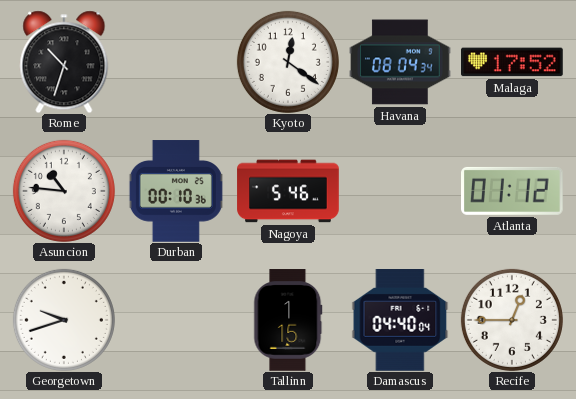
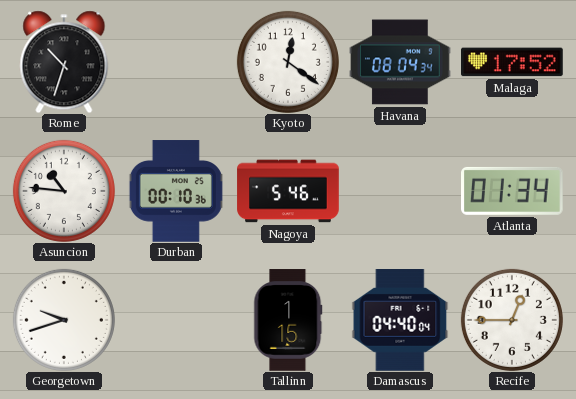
Atlanta: 01:12 -> 01:34 (513, 191)
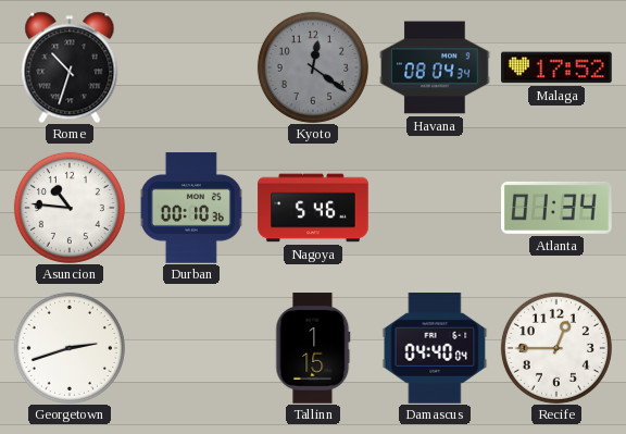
Kyoto dial: white -> grey (313, 67)
Georgetown: 9:42 -> 2:42 (70, 348)
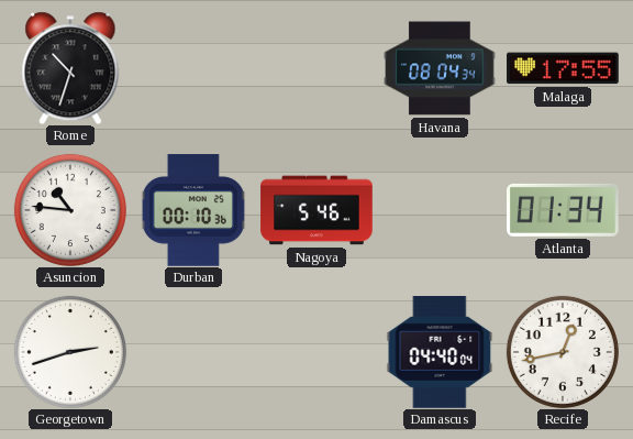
Kyoto: 12:21 -> none (313, 67)
Malaga: 17:52 -> 17:55 (564, 68)
Tallinn: 1:15 -> none (313, 348)
Recife: 12:45 -> 12:43 (563, 352)
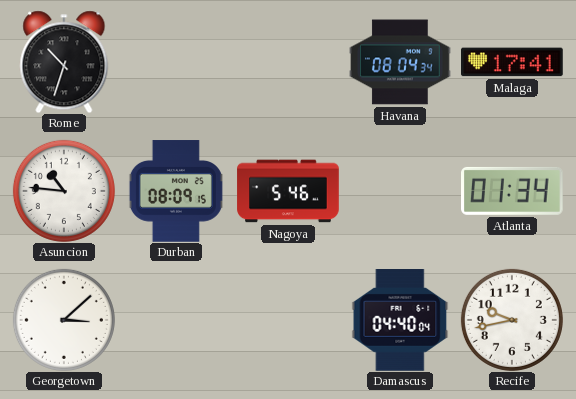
Malaga: 17:55 -> 17:41 (513, 62)
Durban: 00:10 -> 08:09 (176, 191)
Georgetown: 2:42 -> 3:08 (64, 320)
Recife: 12:43 -> 9:43 (512, 320)
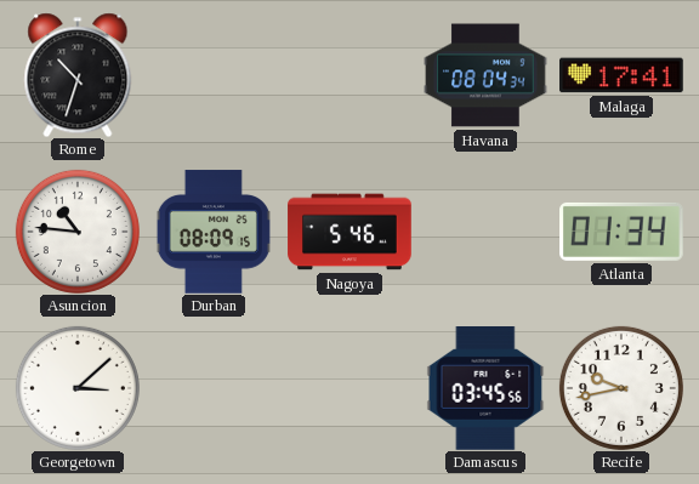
Damascus: 04:40 -> 03:45 (485, 389)
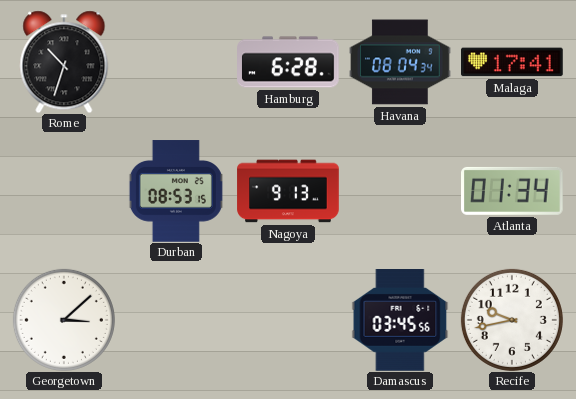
Hamburg: none -> 6:28 (288, 62)
Asuncion: 10:46 -> none (78, 232)
Durban: 08:09 -> 08:53 (176, 191)
Nagoya: 5:46 -> 9:13 (288, 191)
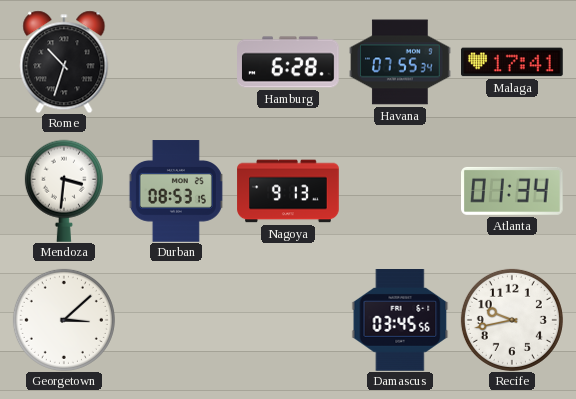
Havana: 08:04 -> 07:55 (400, 62)
Mendoza: none -> 3:31 (64, 191)
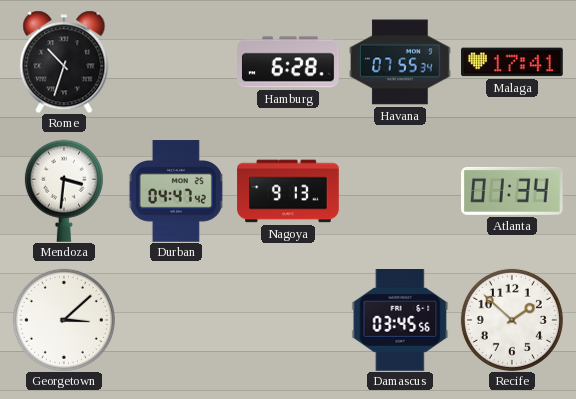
Durban: 08:53 -> 04:47 (176, 191)
Recife: 9:43 -> 1:52 (512, 320)
